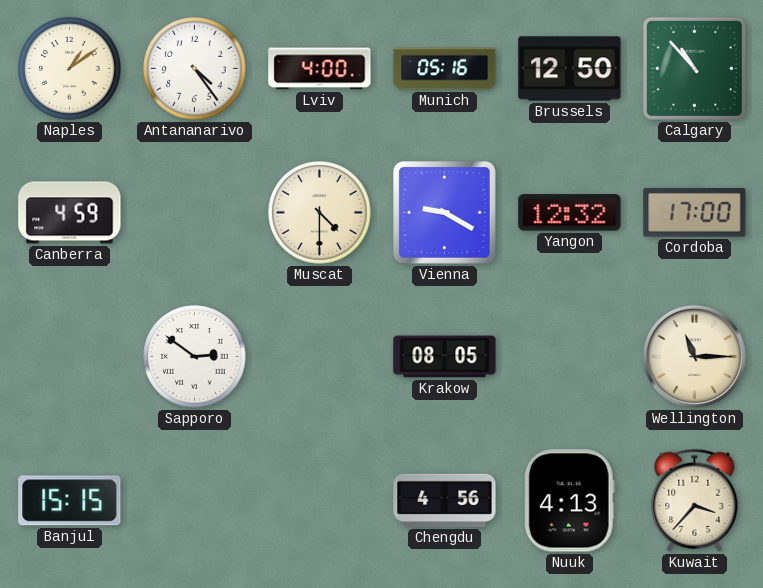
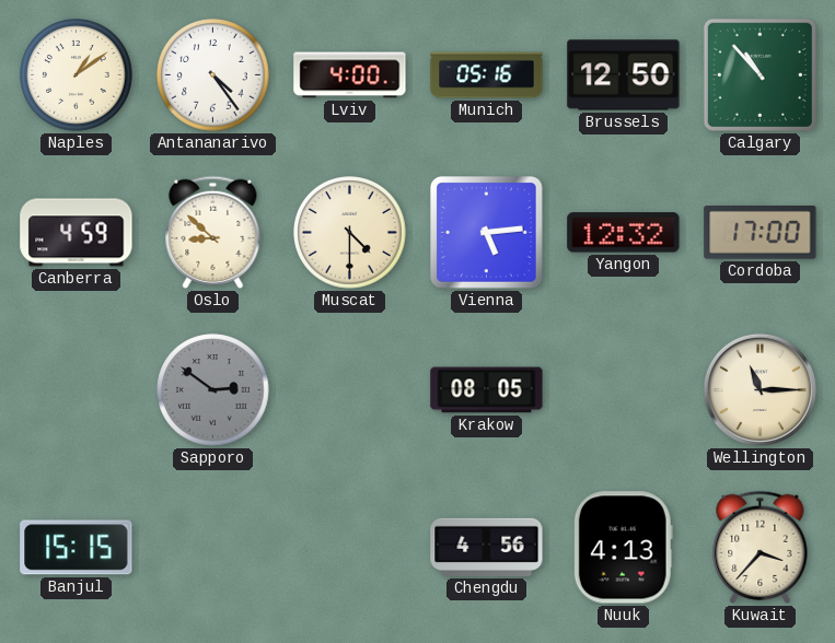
Oslo: none -> 8:52 (213, 232)
Vienna: 9:20 -> 5:14 (487, 233)
Sapporo dial: white -> grey (213, 390)
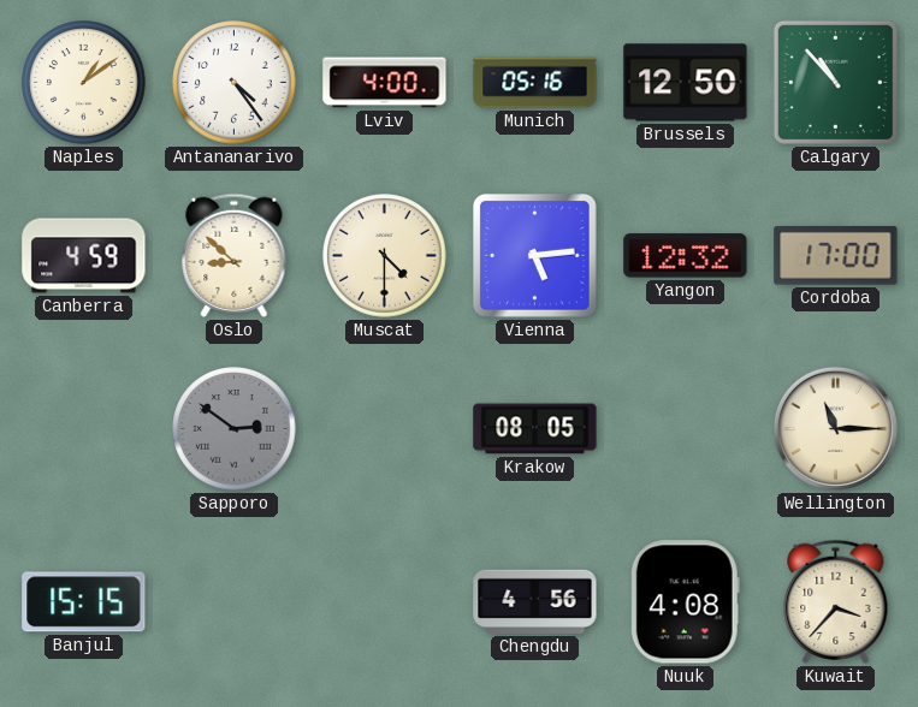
Nuuk: 4:13 -> 4:08 (685, 602)
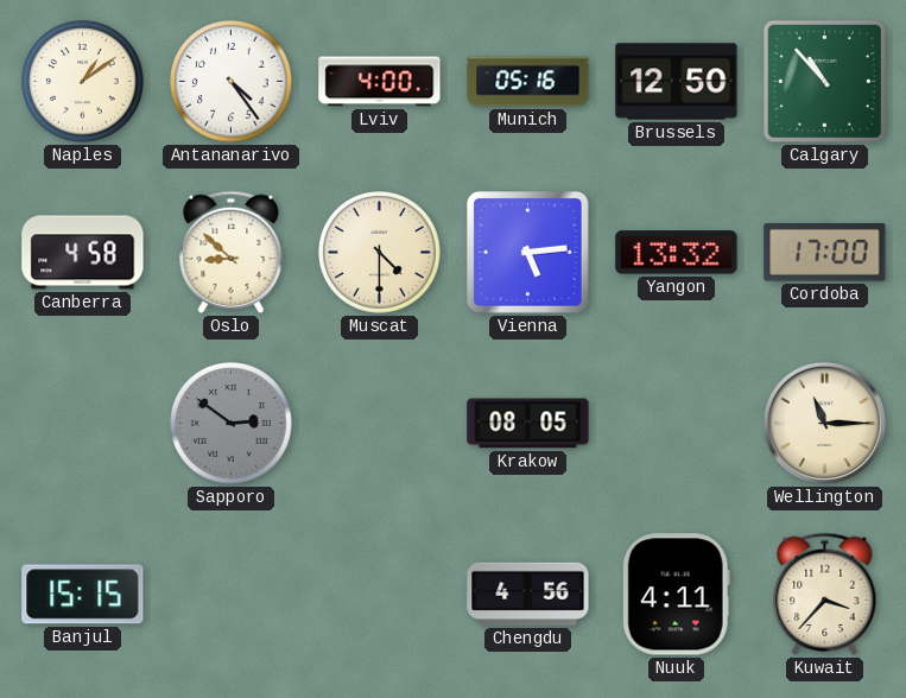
Canberra: 4:59 -> 4:58 (83, 253)
Yangon: 12:32 -> 13:32 (677, 253)
Nuuk: 4:08 -> 4:11 (676, 595)
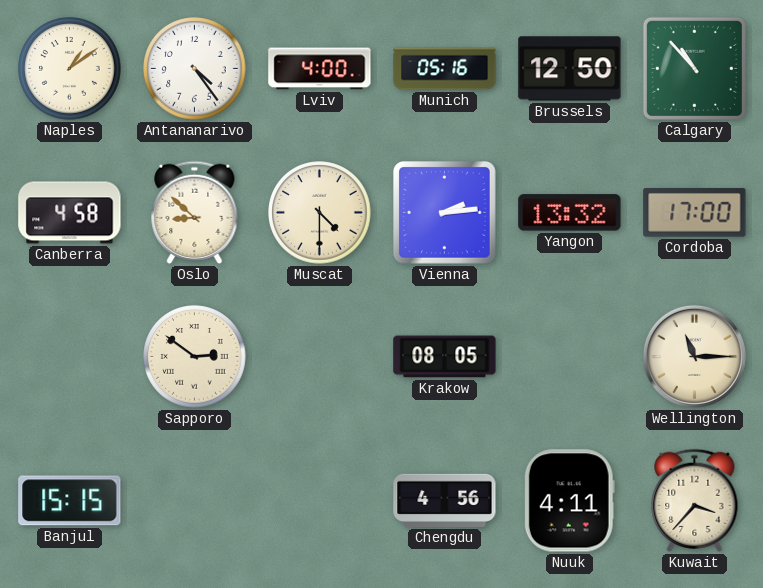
Vienna: 5:14 -> 2:14 (445, 213)
Sapporo dial: grey -> cream (195, 357)
